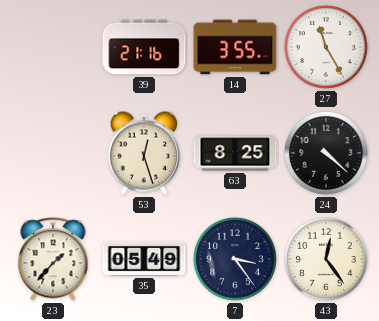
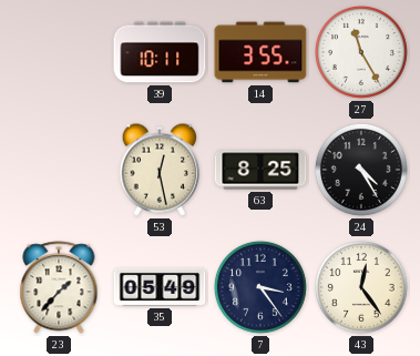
39: 21:16 -> 10:11 (160, 52)
53: 12:27 -> 12:28 (158, 170)
24: 4:22 -> 4:25 (361, 170)
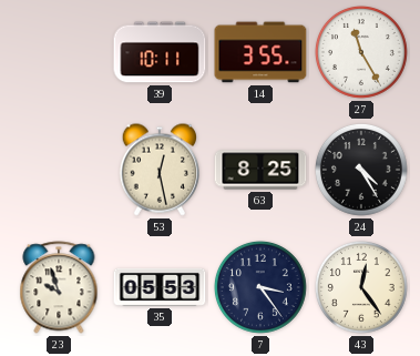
23: 1:37 -> 9:57 (59, 287)
35: 05:49 -> 05:53 (160, 287)
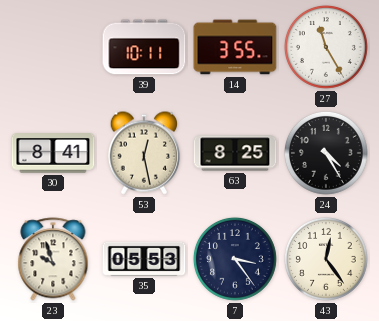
30: none -> 8:41 (53, 153)
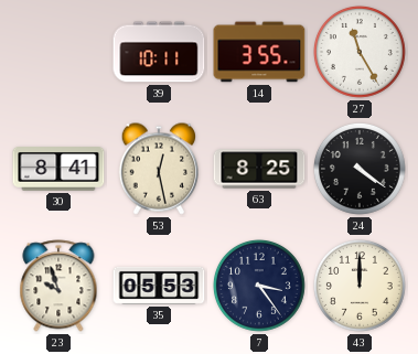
24: 4:25 -> 4:21 (360, 169)
43: 12:24 -> 12:00 (360, 286)
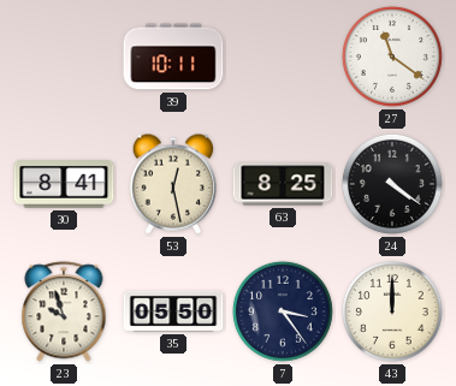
14: 3:55 -> none (259, 52)
27: 11:25 -> 11:21 (392, 57)
35: 05:53 -> 05:50 (173, 311)
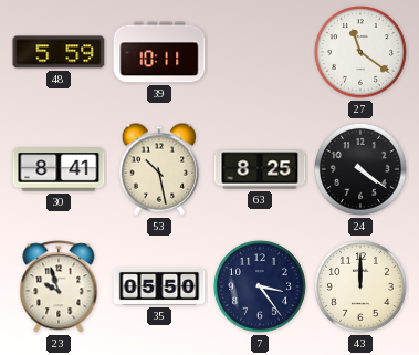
48: none -> 5:59 (59, 52)
53: 12:28 -> 10:28 (158, 169)
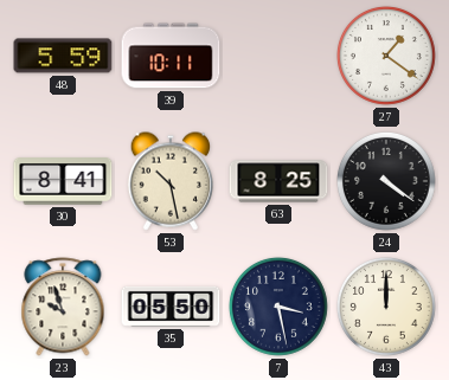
27: 11:21 -> 1:21 (386, 56)
7: 3:24 -> 3:28 (278, 307)
